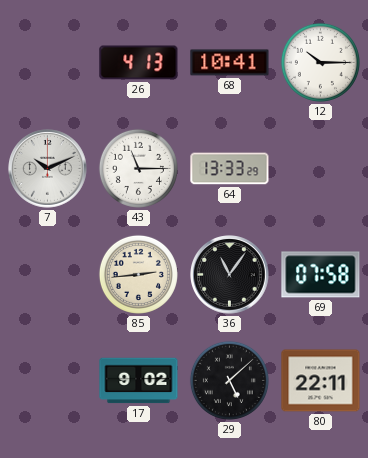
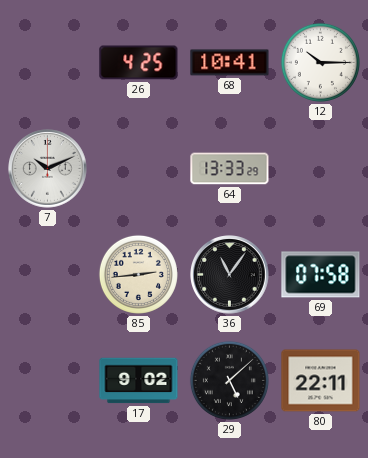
26: 4:13 -> 4:25 (139, 63)
43: 11:15 -> none (138, 168)
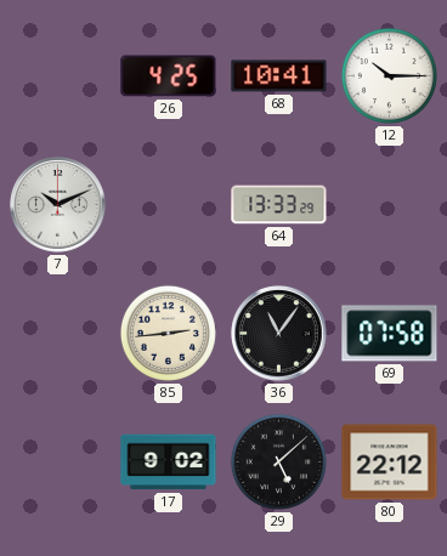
80: 22:11 -> 22:12 (390, 463)
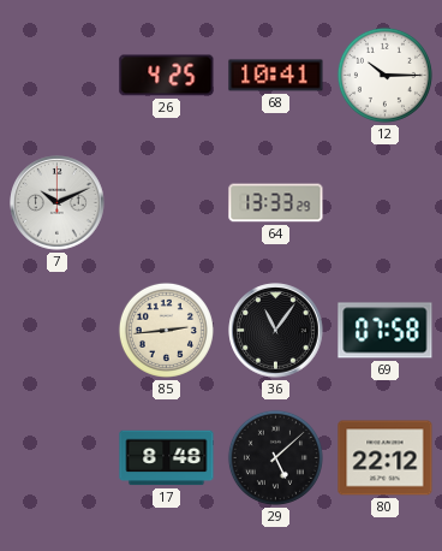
17: 9:02 -> 8:48 (167, 458)
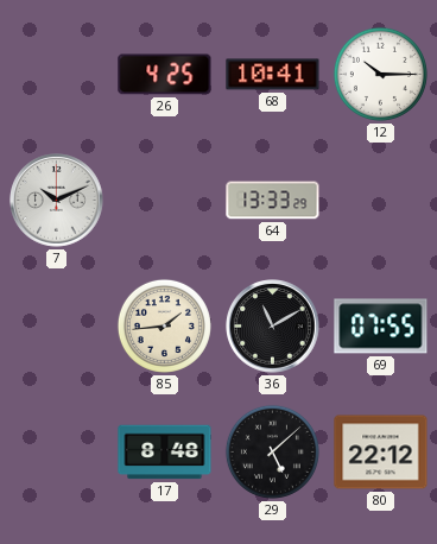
85: 2:44 -> 1:44 (164, 325)
36: 11:06 -> 11:10 (273, 327)
69: 07:58 -> 07:55 (381, 327)
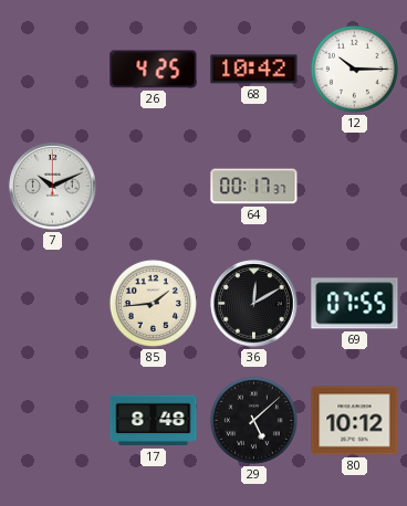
68: 10:41 -> 10:42 (254, 70)
64: 13:33 -> 00:17 (254, 187)
36: 11:10 -> 12:10 (254, 304)
80: 22:12 -> 10:12 (355, 421)
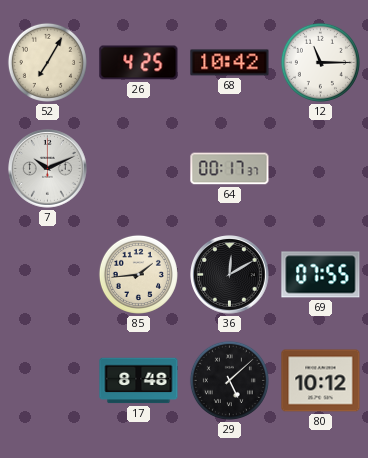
52: none -> 7:05 (47, 62)
12: 10:15 -> 11:15 (320, 62)
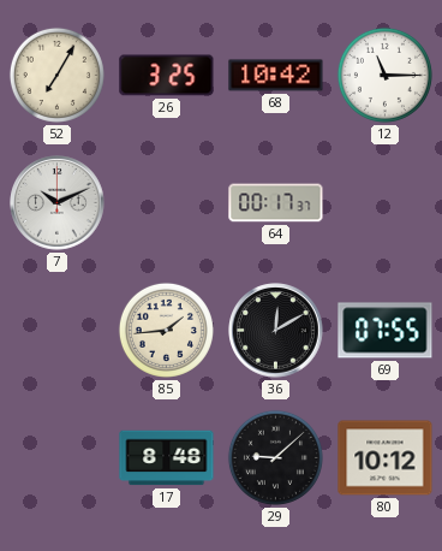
26: 4:25 -> 3:25 (167, 76)
29: 5:08 -> 9:08 (275, 457)
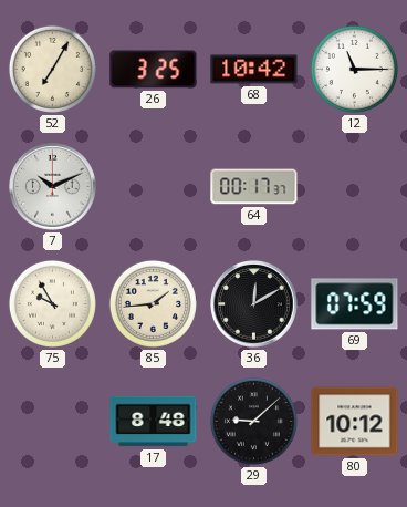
75: none -> 9:55 (52, 303)
69: 07:55 -> 07:59 (355, 304)
